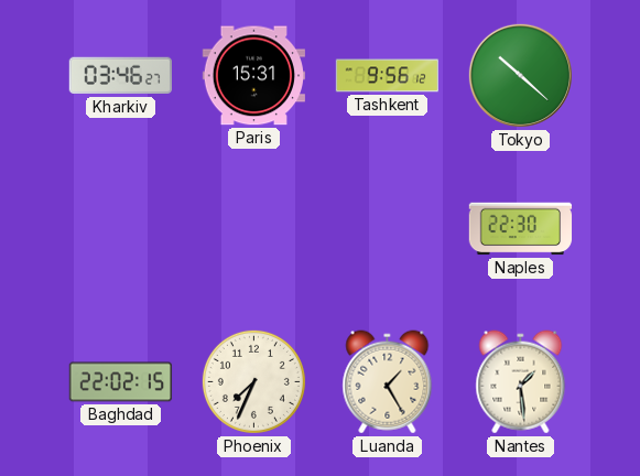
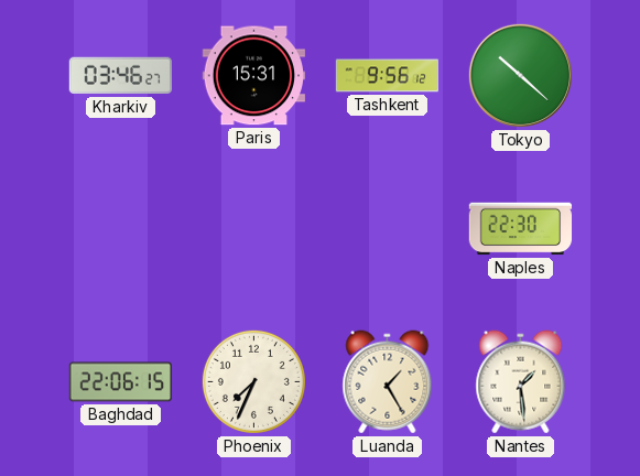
Baghdad: 22:02 -> 22:06 (121, 382)
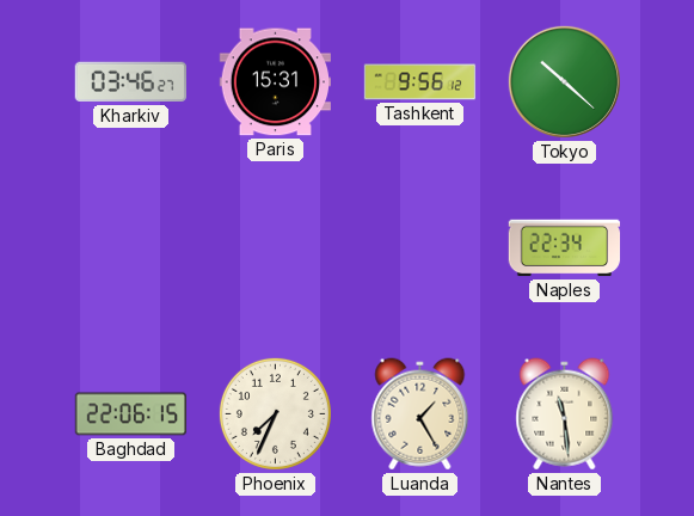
Naples: 22:30 -> 22:34 (565, 248)
Nantes: 1:29 -> 11:29 (565, 414)
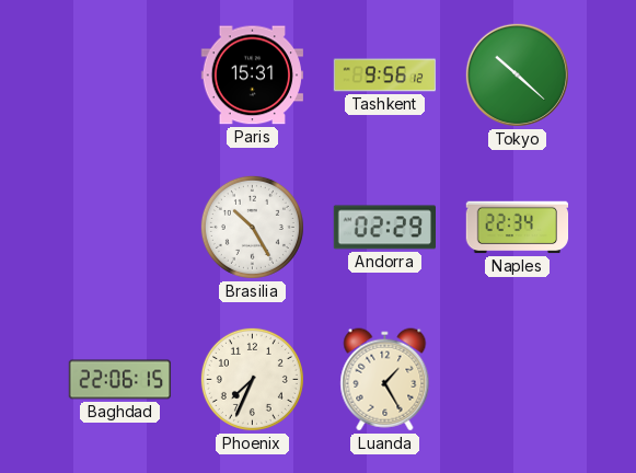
Kharkiv: 03:46 -> none (130, 82)
Brasilia: none -> 10:25 (252, 227)
Andorra: none -> 02:29 (384, 228)
Nantes: 11:29 -> none (565, 414)
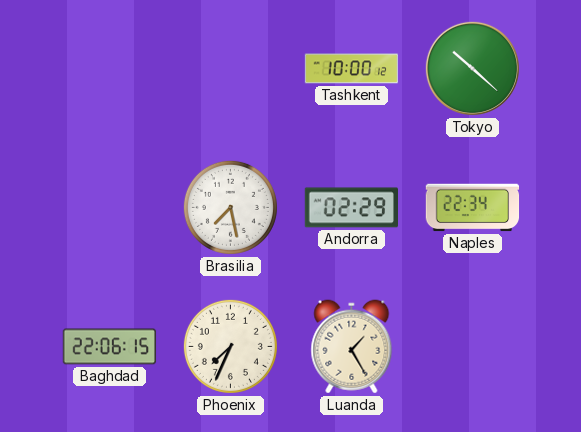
Paris: 15:31 -> none (252, 76)
Tashkent: 9:56 -> 10:00 (352, 69)
Brasilia: 10:25 -> 7:28 (230, 207)
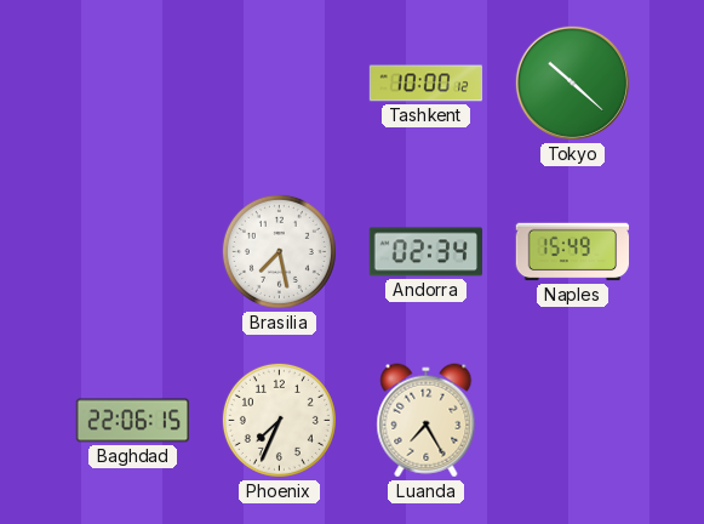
Andorra: 02:29 -> 02:34 (425, 252)
Naples: 22:34 -> 15:49 (573, 252)
Luanda: 1:25 -> 7:25 (427, 421)
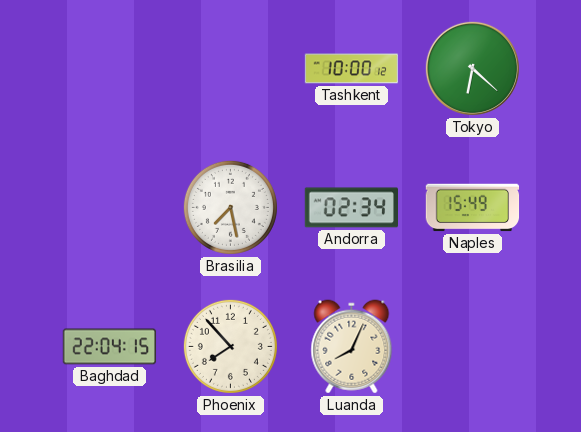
Tokyo: 10:22 -> 6:22 (472, 68)
Baghdad: 22:06 -> 22:04 (110, 347)
Phoenix: 7:34 -> 7:53 (230, 346)
Luanda: 7:25 -> 8:04 (352, 347)
